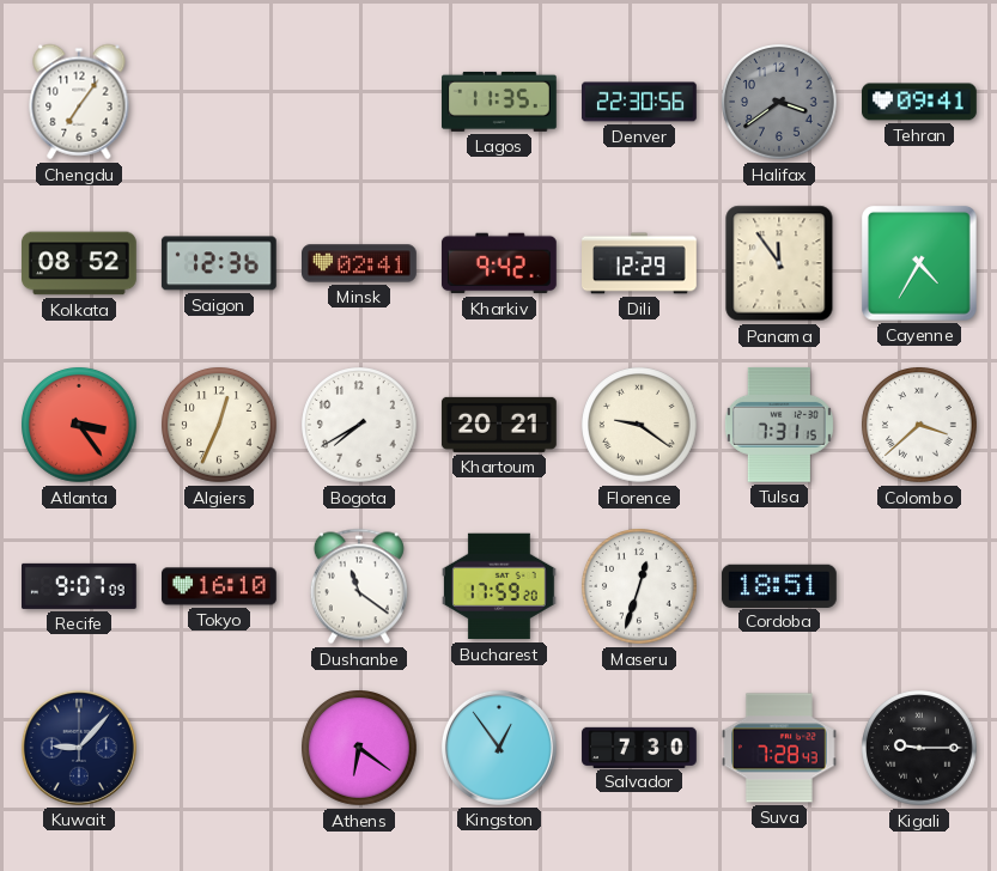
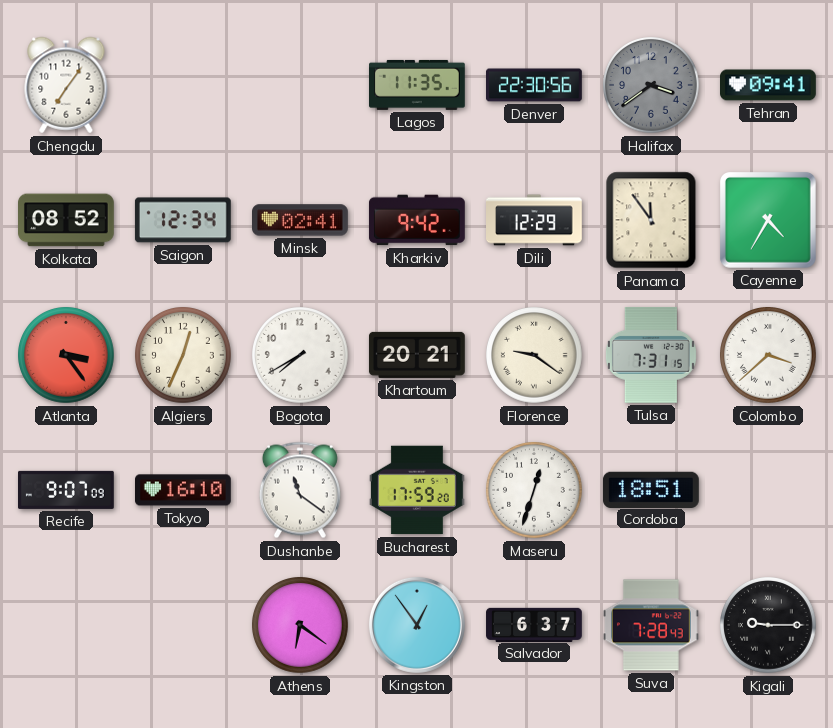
Saigon: 12:36 -> 12:34 (183, 220)
Kuwait: 9:07 -> none (79, 748)
Salvador: 7:30 -> 6:37 (534, 624)
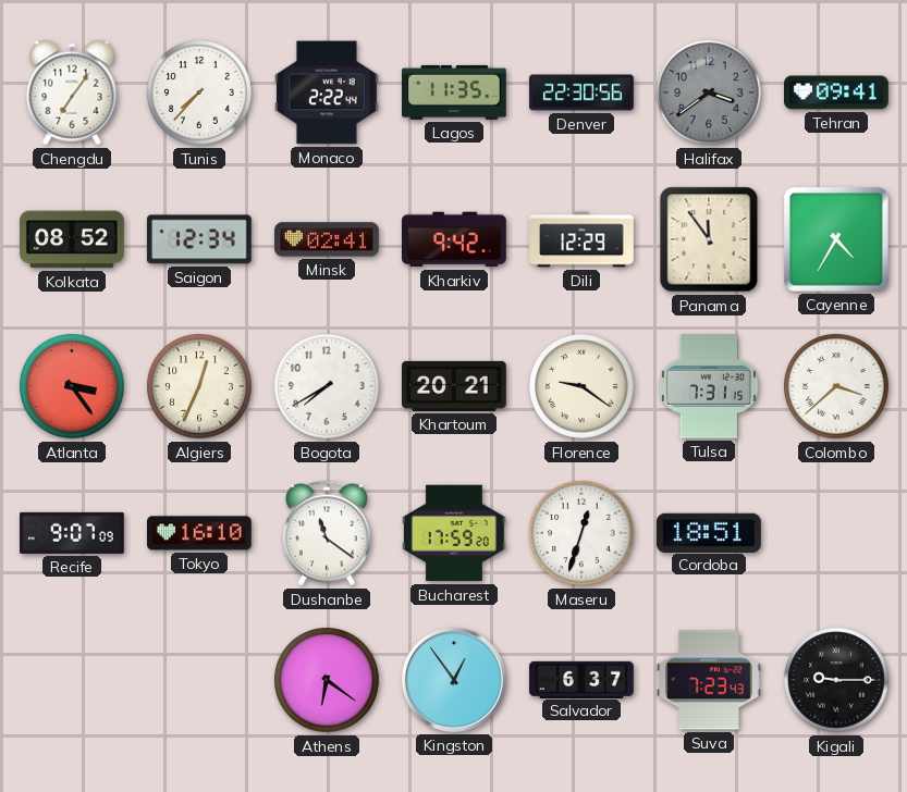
Tunis: none -> 7:37 (200, 94)
Monaco: none -> 2:22 (327, 92)
Suva: 7:28 -> 7:23 (710, 680)
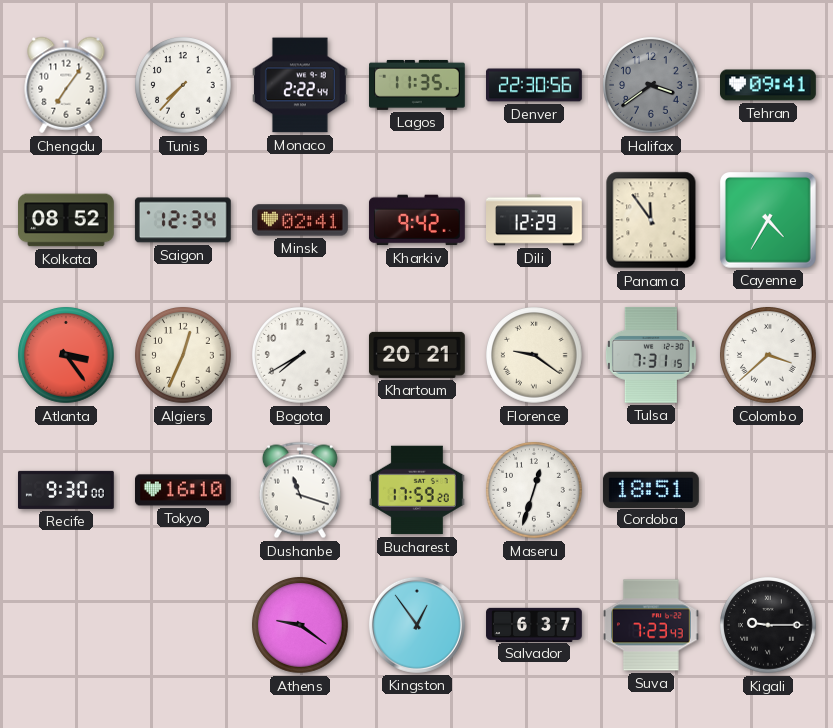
Recife: 9:07 -> 9:30 (67, 490)
Dushanbe: 11:21 -> 11:18 (300, 490)
Athens: 6:21 -> 9:21 (301, 626)
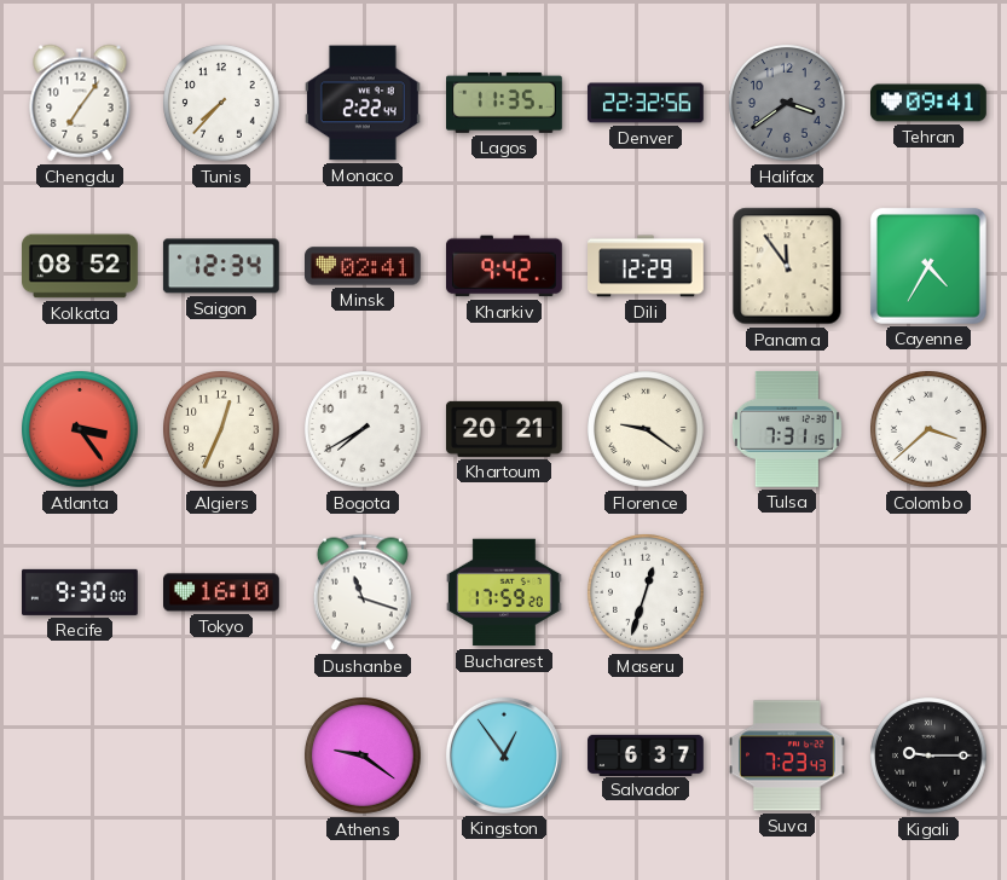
Denver: 22:30 -> 22:32 (647, 103)
Cordoba: 18:51 -> none (651, 489)
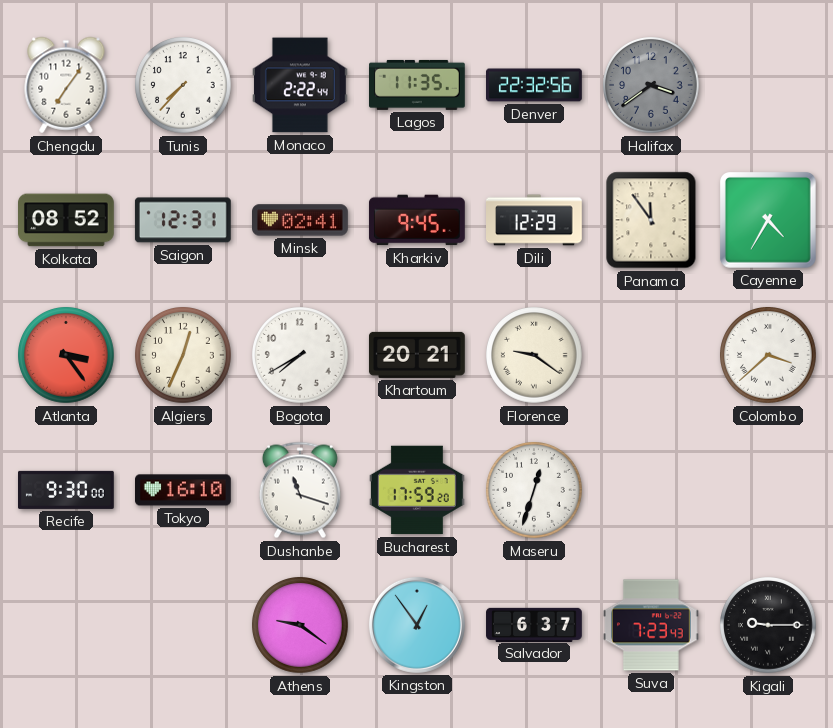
Tehran: 09:41 -> none (930, 103)
Saigon: 12:34 -> 12:31 (183, 220)
Kharkiv: 9:42 -> 9:45 (417, 220)
Tulsa: 7:31 -> none (787, 429)
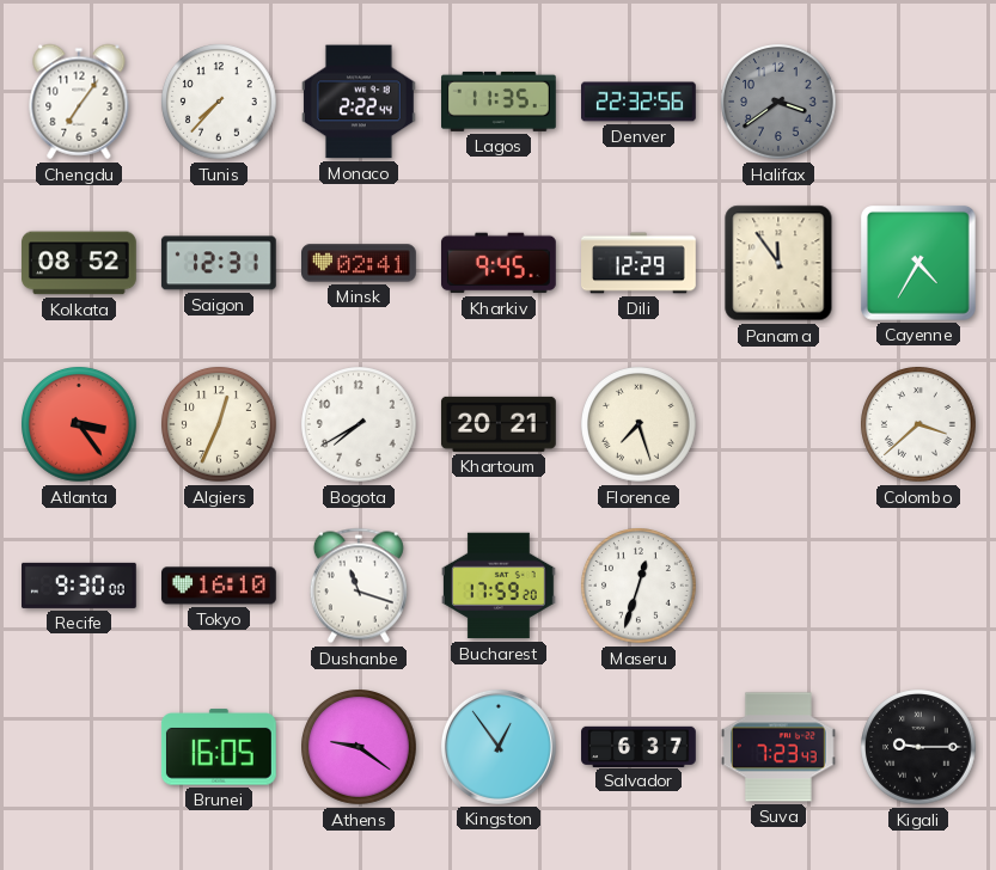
Florence: 9:21 -> 7:27 (640, 425)
Brunei: none -> 16:05 (219, 747)
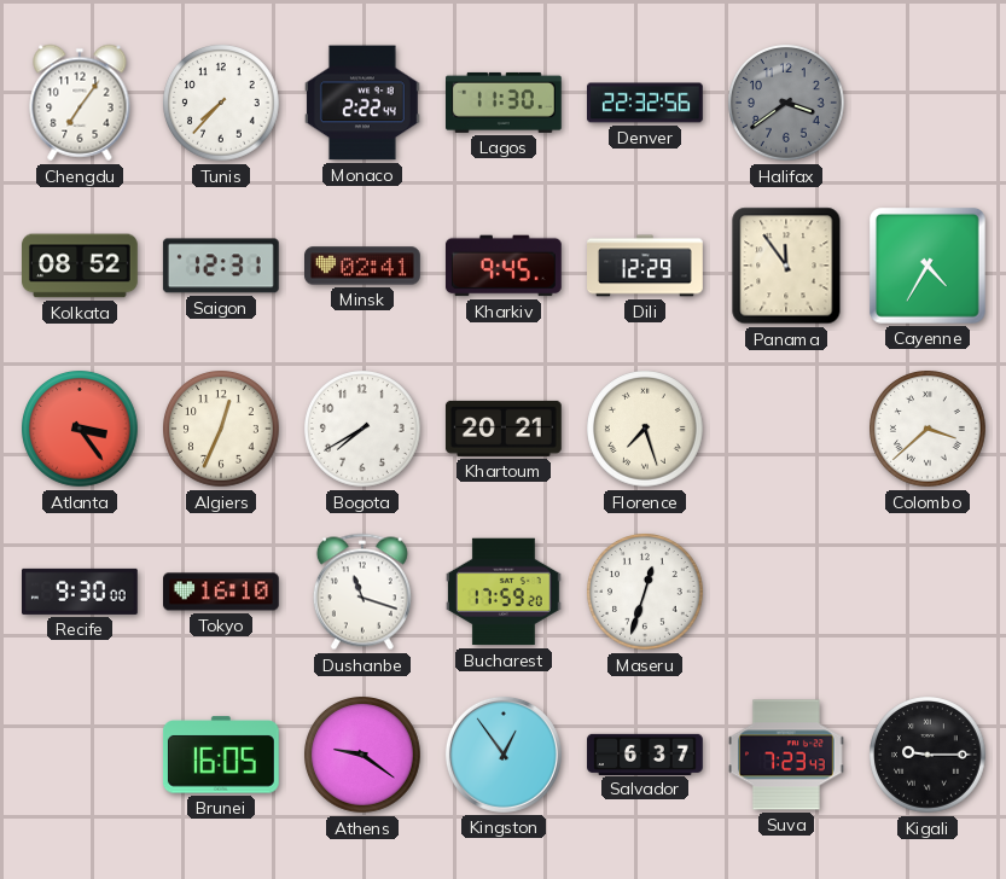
Lagos: 11:35 -> 11:30 (505, 103)
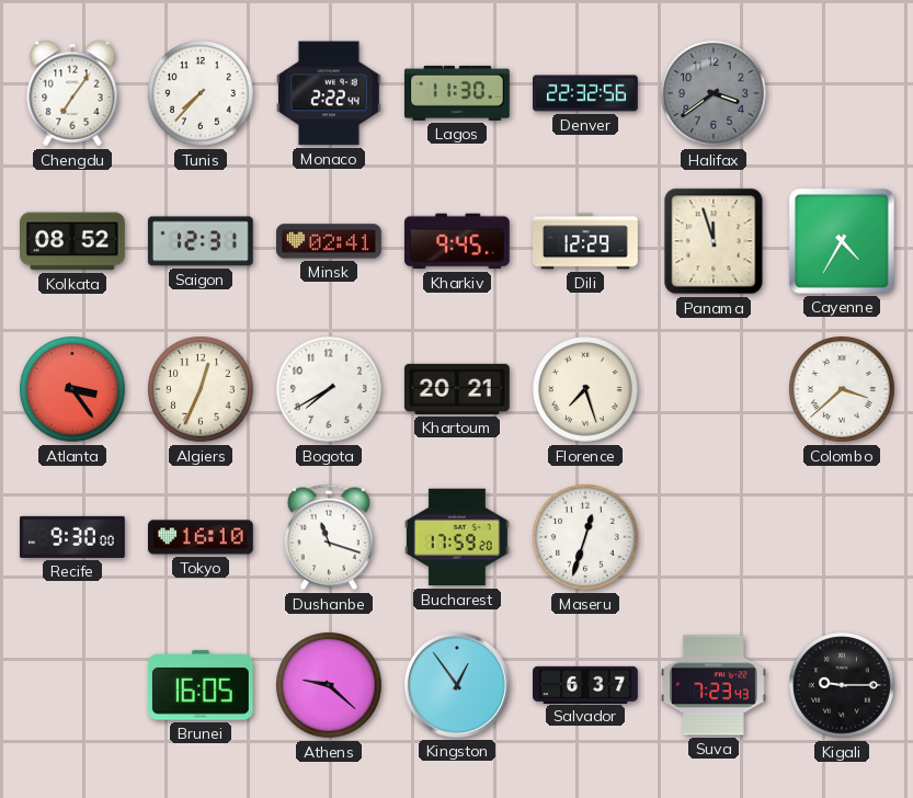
Panama: 11:54 -> 11:57 (714, 241)
Athens: 9:21 -> 9:22 (330, 686)
